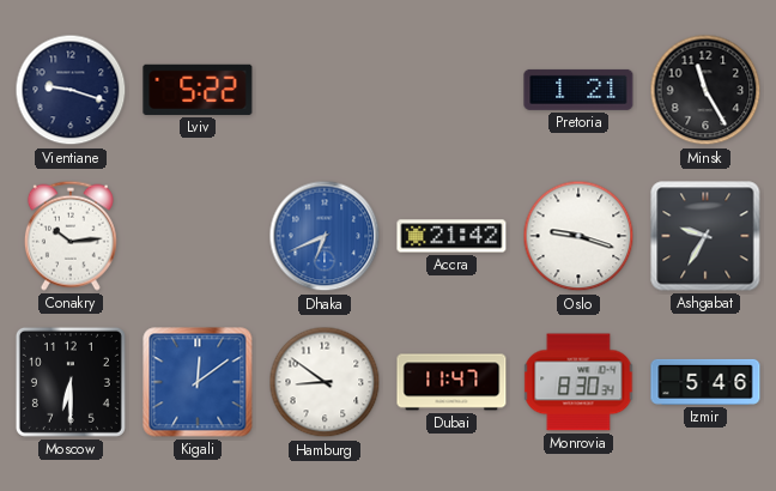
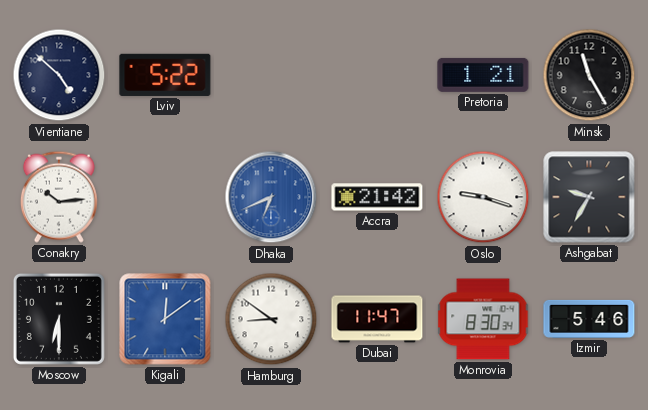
Vientiane: 9:18 -> 4:52 (59, 75)
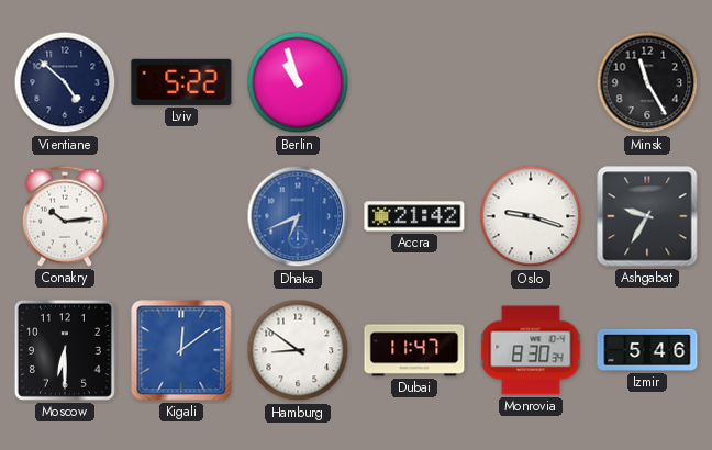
Berlin: none -> 10:57 (298, 82)
Pretoria: 1:21 -> none (483, 75)
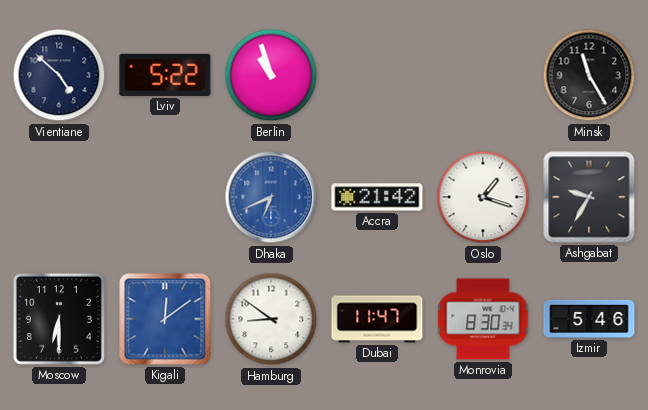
Conakry: 10:14 -> none (65, 216)
Oslo: 9:18 -> 1:18 (483, 197)
